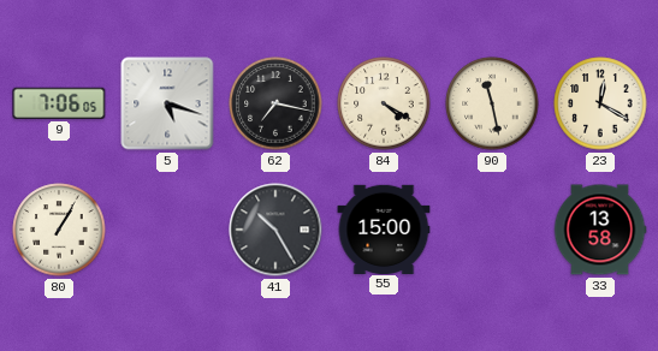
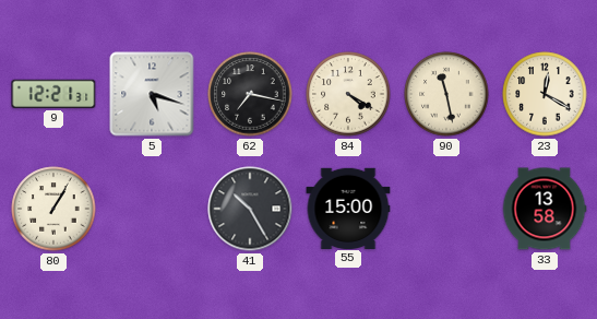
9: 7:06 -> 12:21 (53, 94)
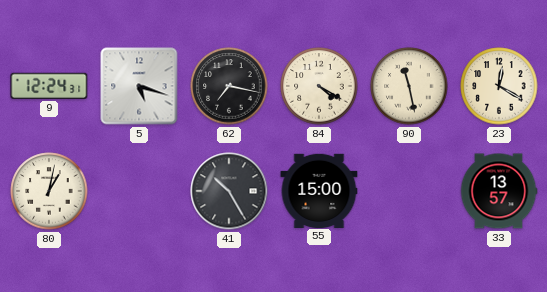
9: 12:21 -> 12:24 (49, 86)
80: 1:05 -> 1:02 (49, 191)
33: 13:58 -> 13:57 (499, 191)
